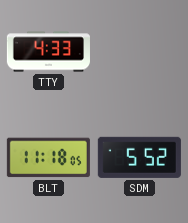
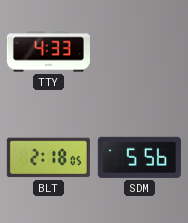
BLT: 11:18 -> 2:18 (48, 158)
SDM: 5:52 -> 5:56 (139, 157)
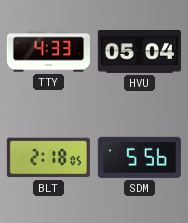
HVU: none -> 05:04 (139, 51)
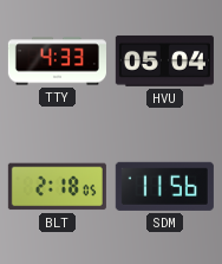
SDM: 5:56 -> 11:56 (164, 186)
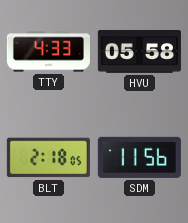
HVU: 05:04 -> 05:58 (139, 51)
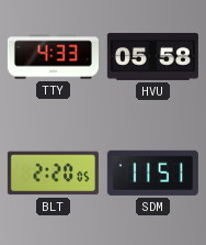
BLT: 2:18 -> 2:20 (53, 174)
SDM: 11:56 -> 11:51 (152, 172)
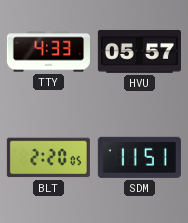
HVU: 05:58 -> 05:57 (139, 51)
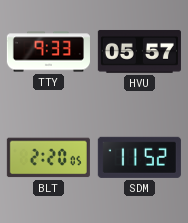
TTY: 4:33 -> 9:33 (48, 52)
SDM: 11:51 -> 11:52 (139, 157)
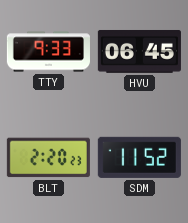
HVU: 05:57 -> 06:45 (139, 51)
BLT: 2:20:05 -> 2:20:23 (48, 158)
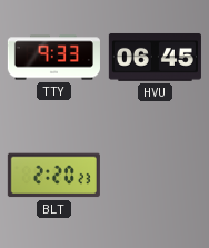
SDM: 11:52 -> none (139, 157)
